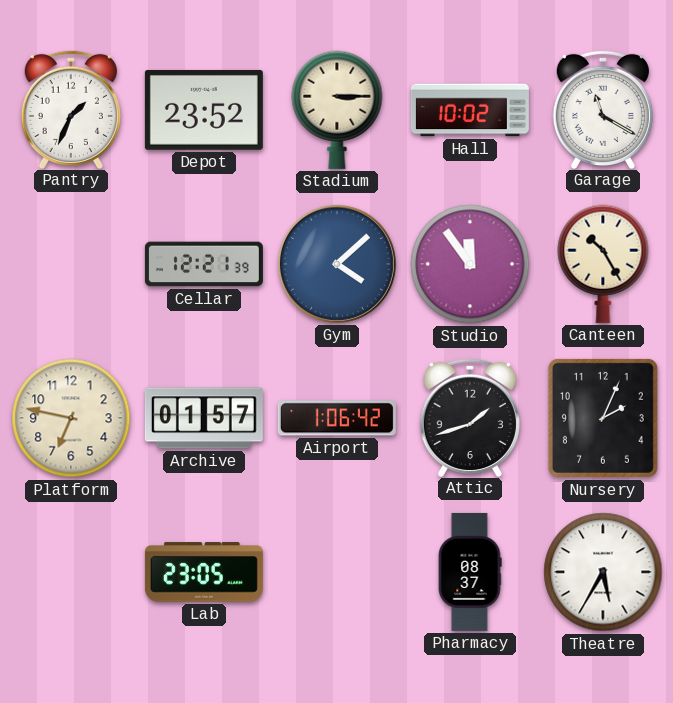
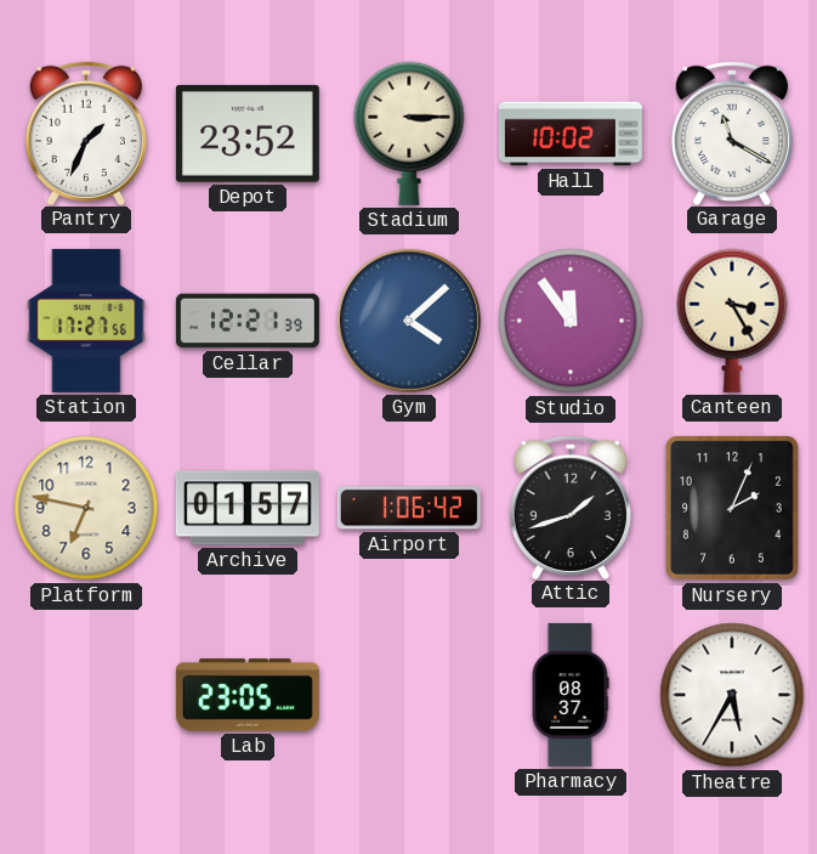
Station: none -> 17:27 (86, 321)
Canteen: 10:25 -> 3:25 (732, 321)
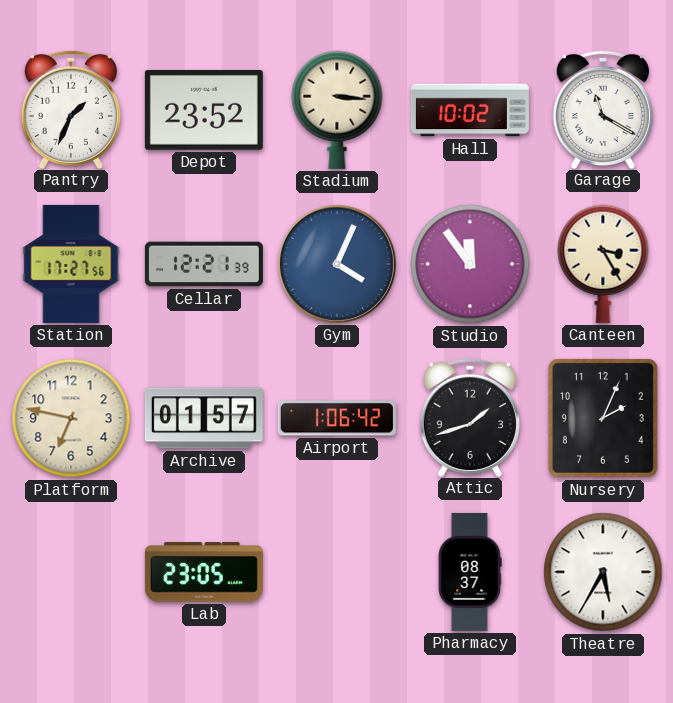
Stadium: 3:15 -> 3:16 (337, 110)
Gym: 4:08 -> 4:04 (337, 264)
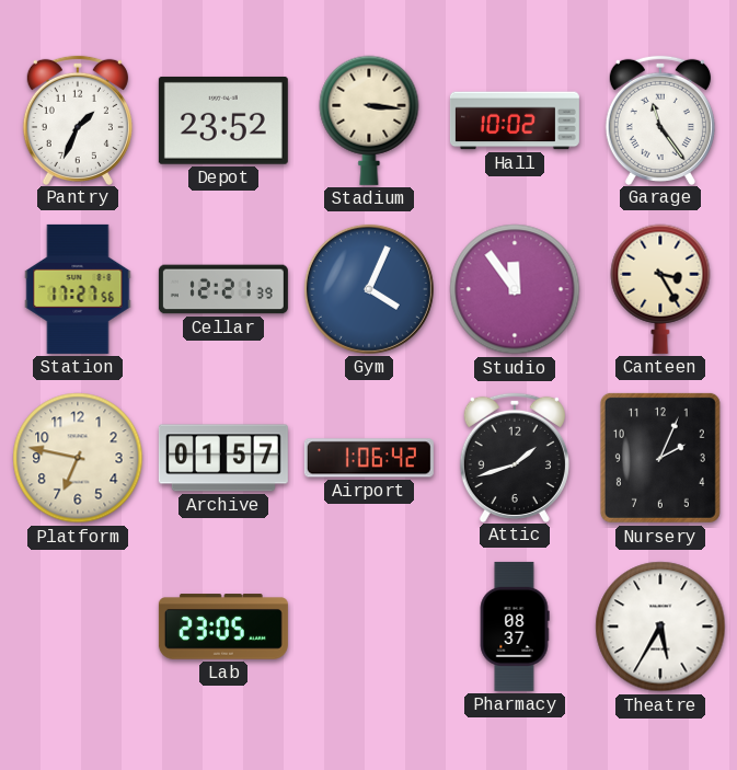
Garage: 11:20 -> 11:24 (660, 119)
